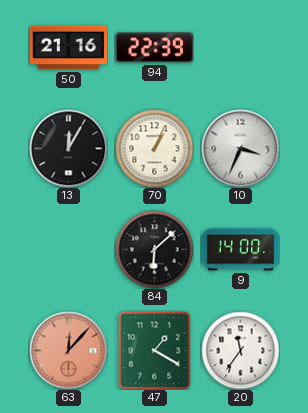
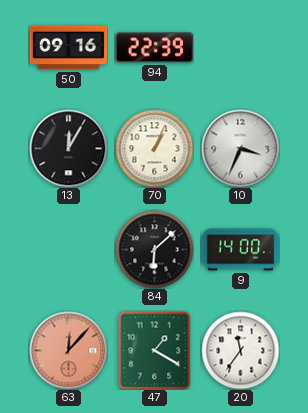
50: 21:16 -> 09:16 (68, 48)
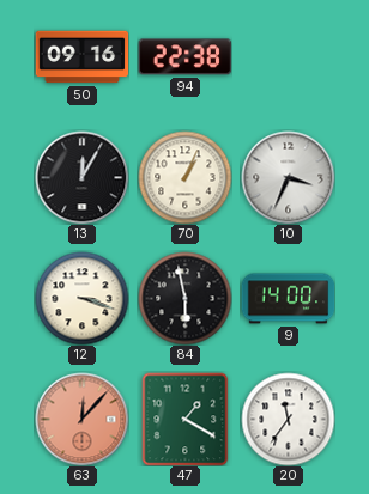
94: 22:39 -> 22:38 (184, 57)
12: none -> 3:18 (81, 298)
84: 6:08 -> 5:58 (184, 298)
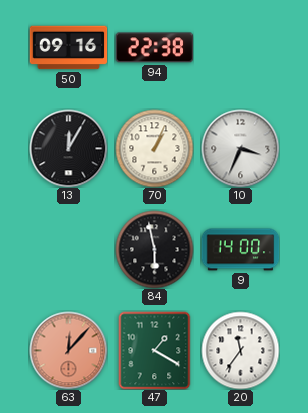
12: 3:18 -> none (81, 298)
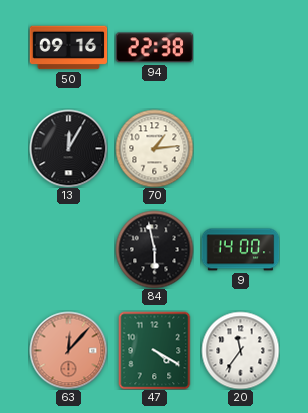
70: 1:04 -> 1:14 (154, 148)
10: 3:34 -> none (240, 148)
47: 1:20 -> 4:20 (155, 350)
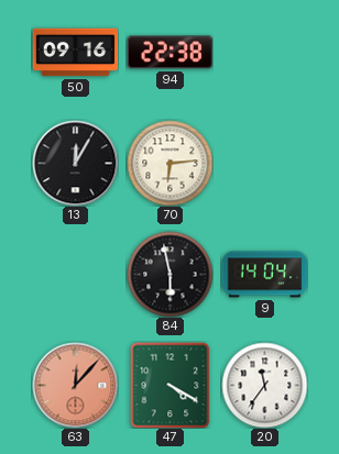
70: 1:14 -> 6:14 (169, 163)
9: 14:00 -> 14:04 (264, 275)
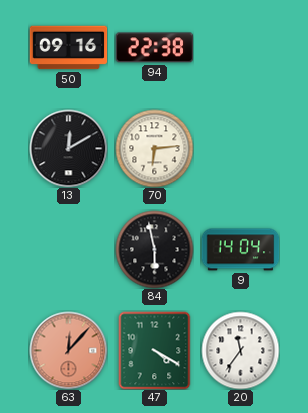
13: 12:05 -> 12:10 (68, 148)
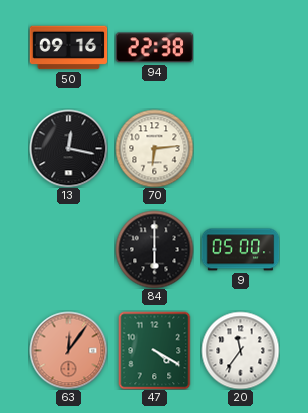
13: 12:10 -> 12:17 (68, 148)
84: 5:58 -> 6:00 (154, 249)
9: 14:04 -> 05:00 (240, 250)
63: 12:07 -> 12:06 (68, 350)
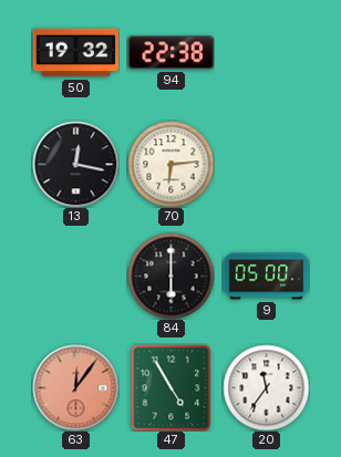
50: 09:16 -> 19:32 (75, 53)
47: 4:20 -> 4:55 (172, 387)
